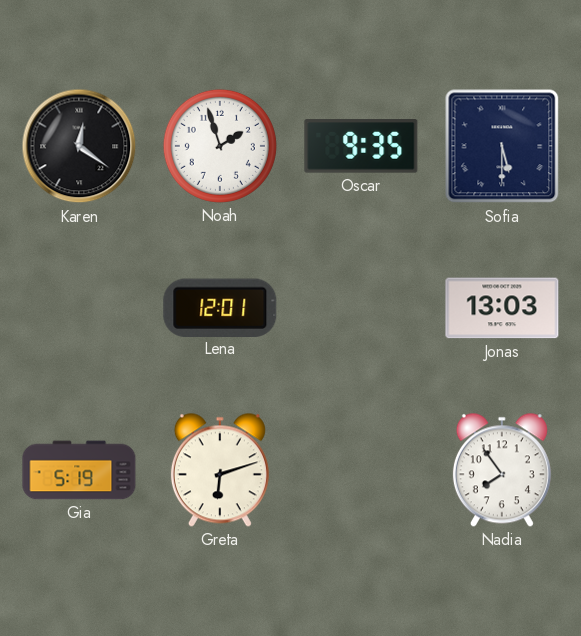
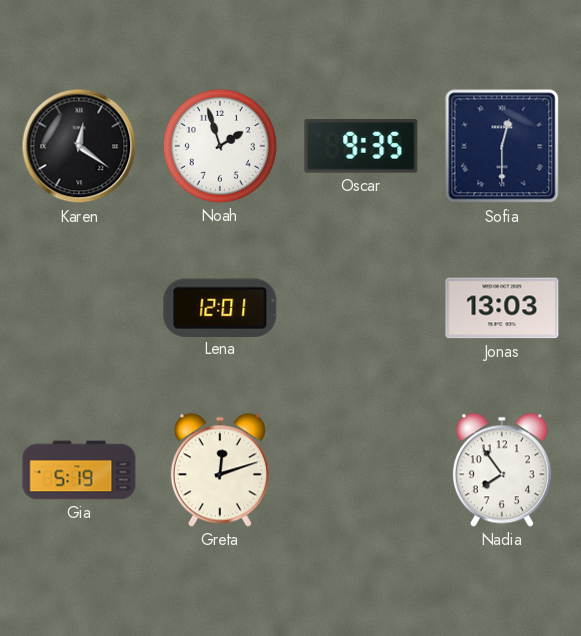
Sofia: 5:30 -> 12:30 (502, 146)
Greta: 6:12 -> 12:12 (220, 470)
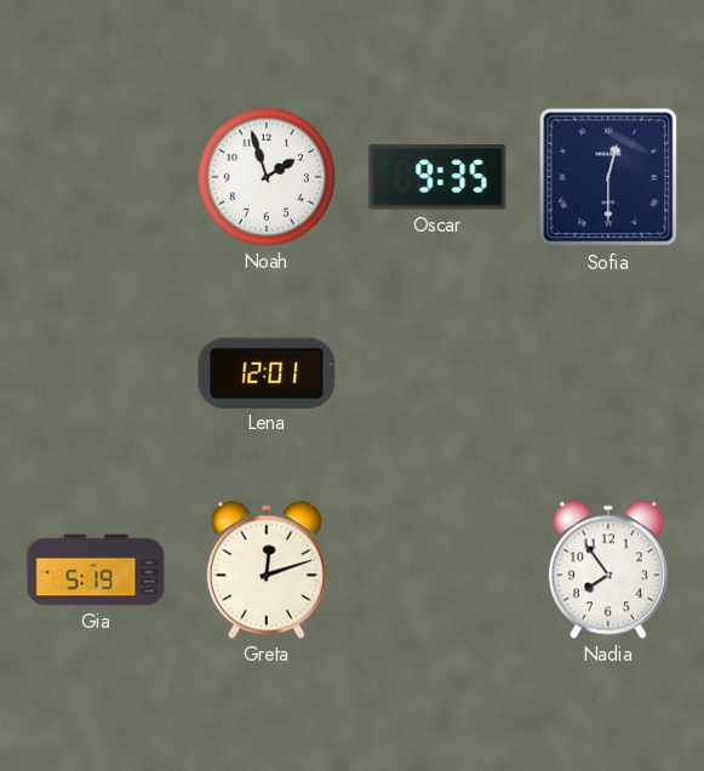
Karen: 12:21 -> none (79, 146)
Jonas: 13:03 -> none (502, 308)
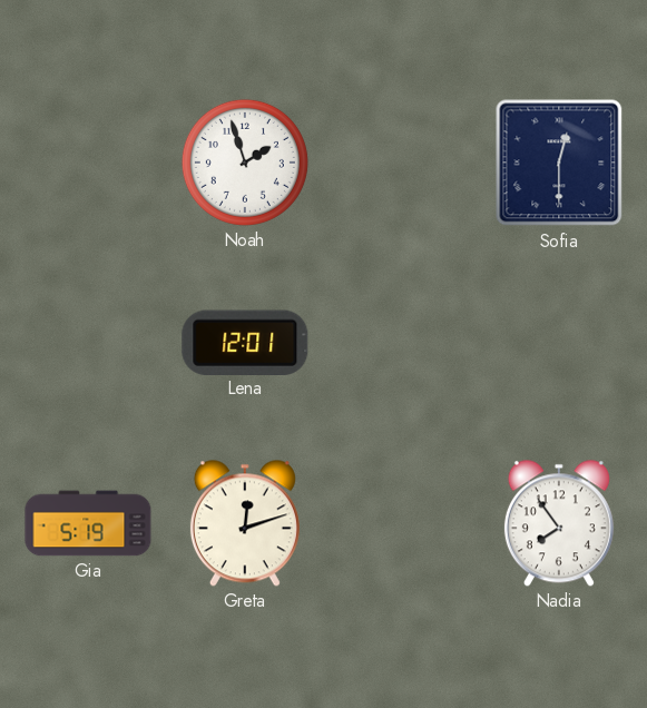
Oscar: 9:35 -> none (437, 177)
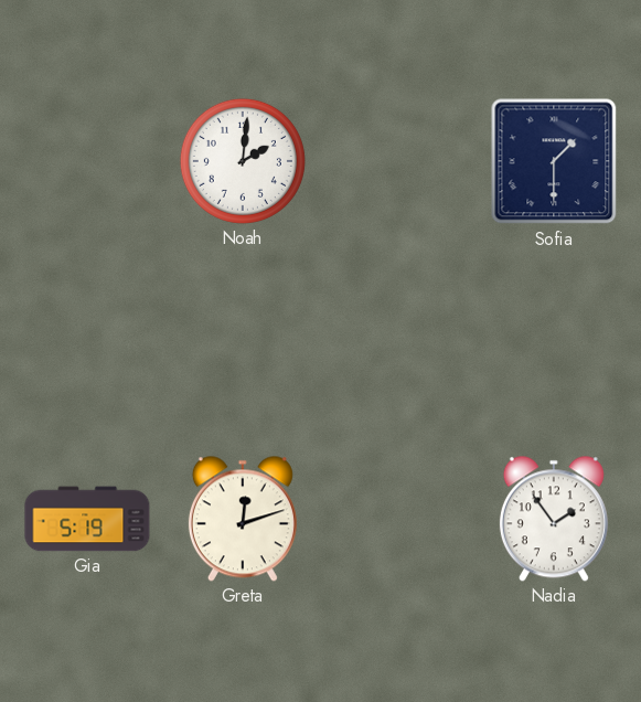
Noah: 1:57 -> 2:01 (243, 161)
Sofia: 12:30 -> 1:30 (554, 161)
Lena: 12:01 -> none (245, 342)
Nadia: 7:54 -> 1:54 (554, 519)
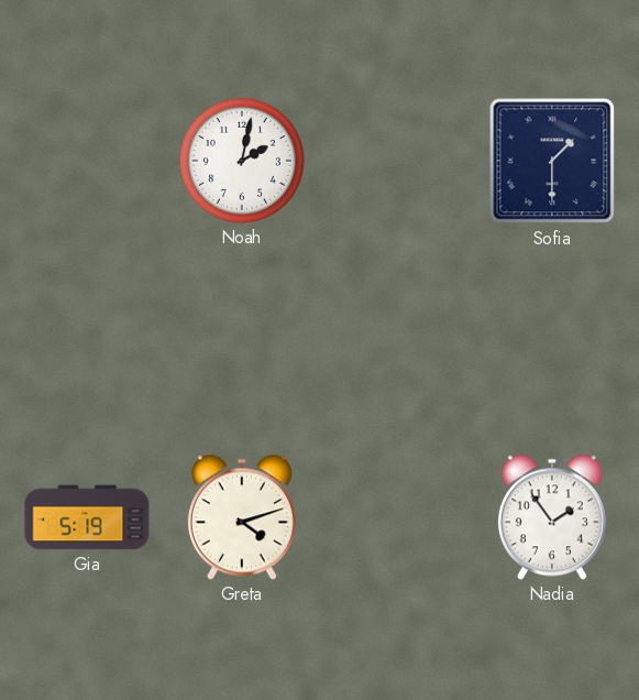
Noah: 2:01 -> 2:02 (242, 161)
Greta: 12:12 -> 4:12 (242, 517)
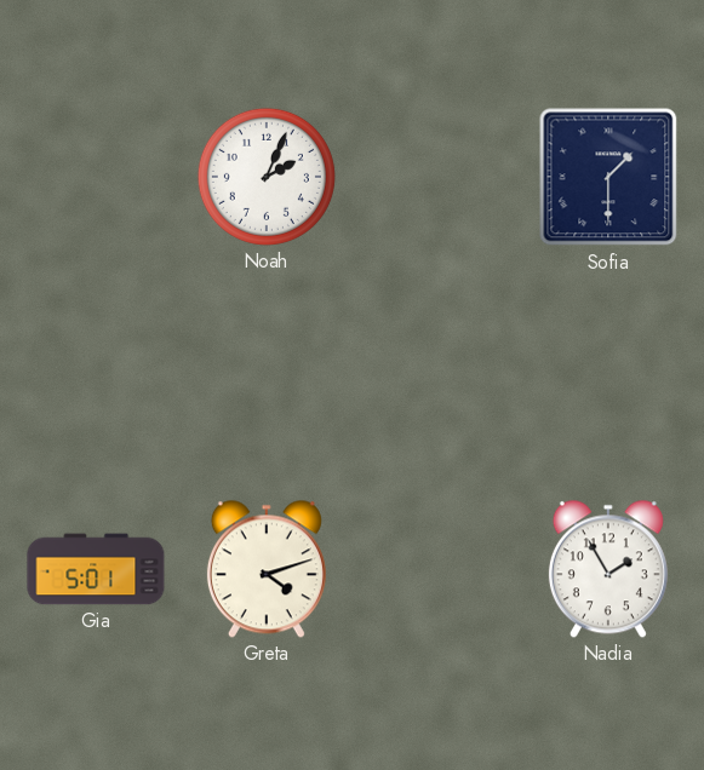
Noah: 2:02 -> 2:04 (267, 177)
Gia: 5:19 -> 5:01 (96, 569)
Nadia: 1:54 -> 1:55 (608, 569)
